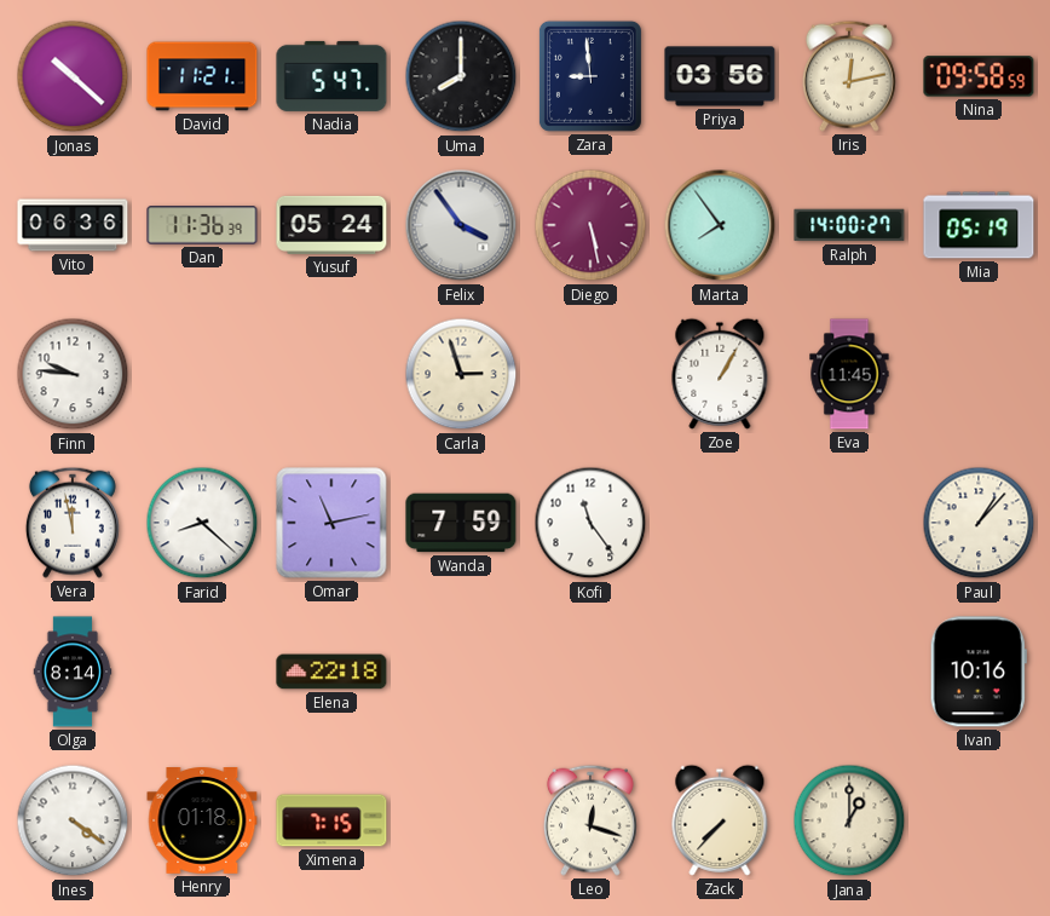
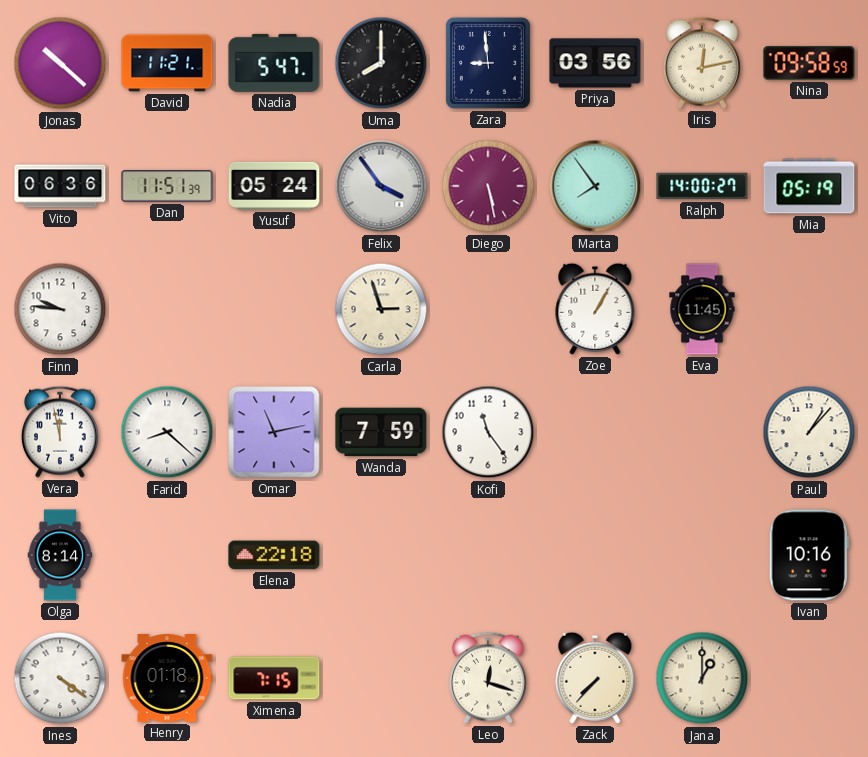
Dan: 11:36 -> 11:51 (167, 186)
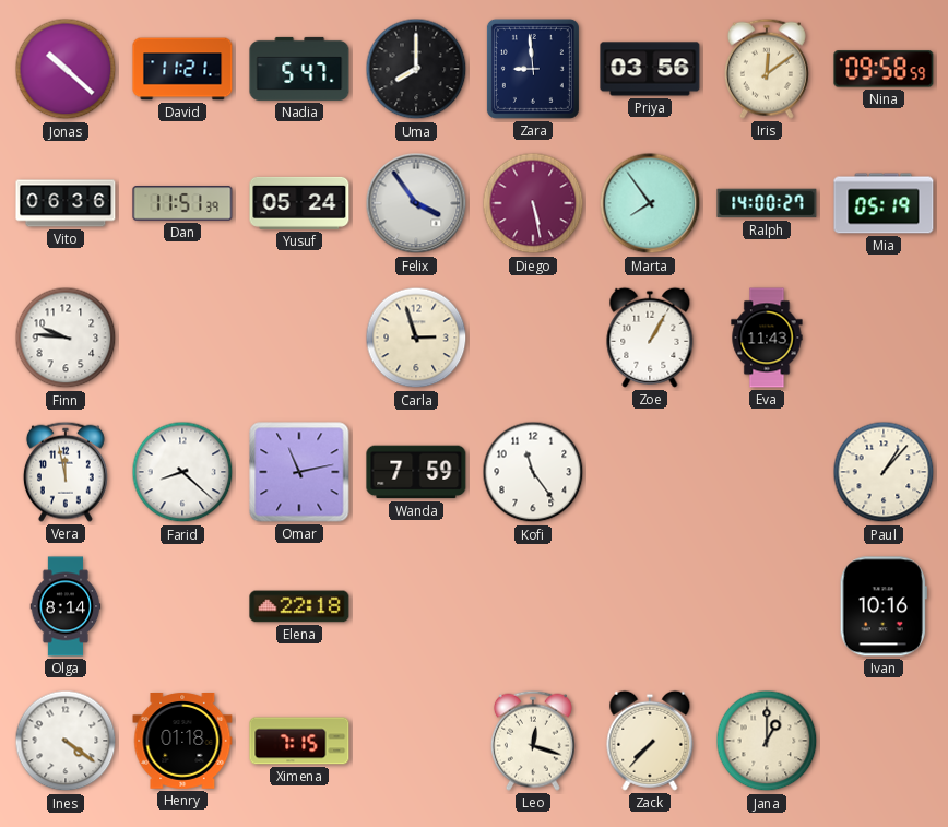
Iris: 12:13 -> 12:09 (767, 69)
Eva: 11:45 -> 11:43 (767, 338)
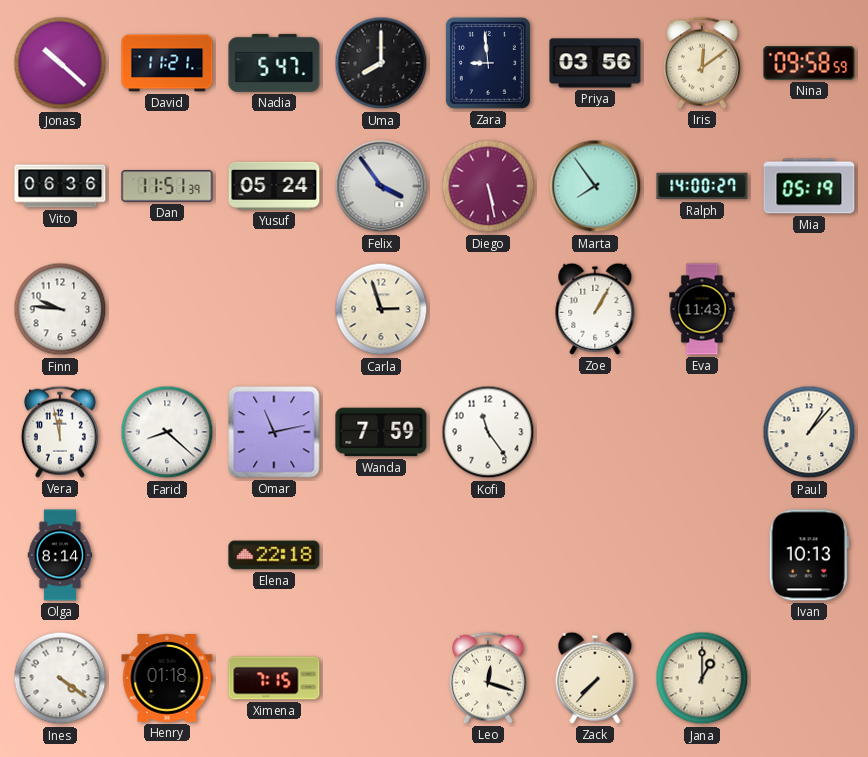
Ivan: 10:16 -> 10:13 (809, 555)
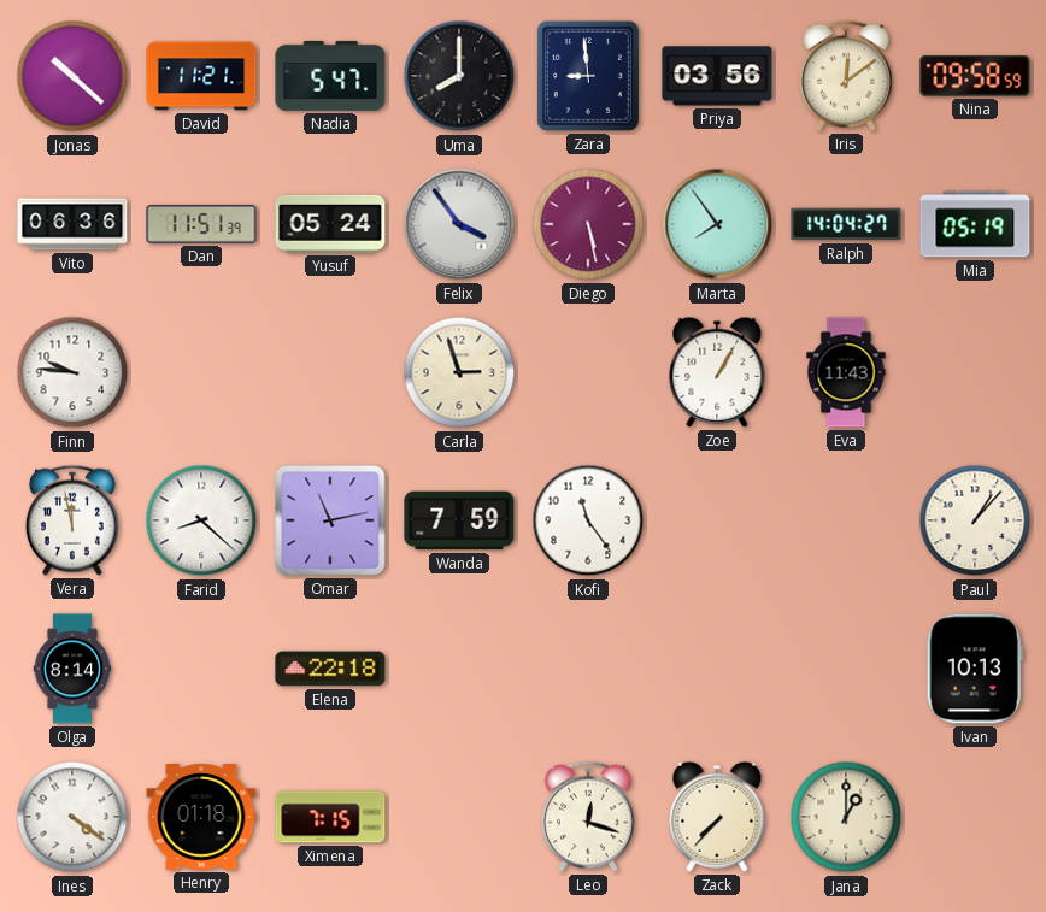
Ralph: 14:00 -> 14:04 (846, 224)
